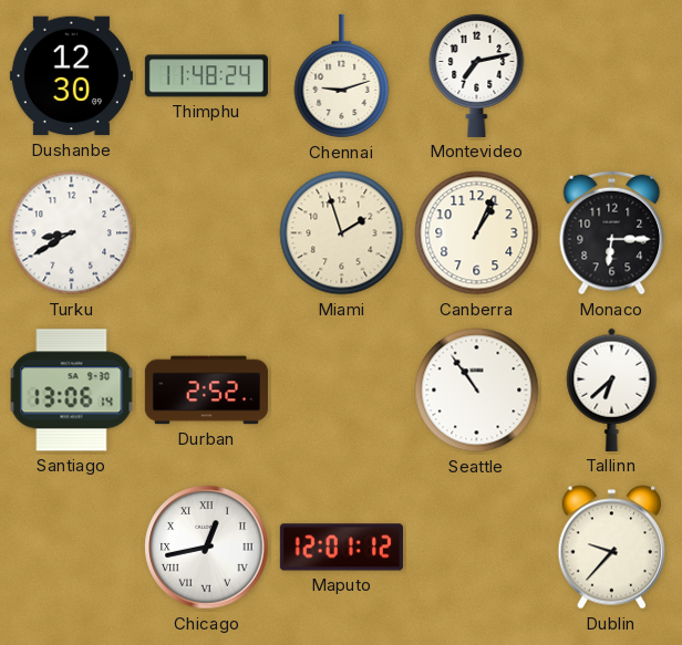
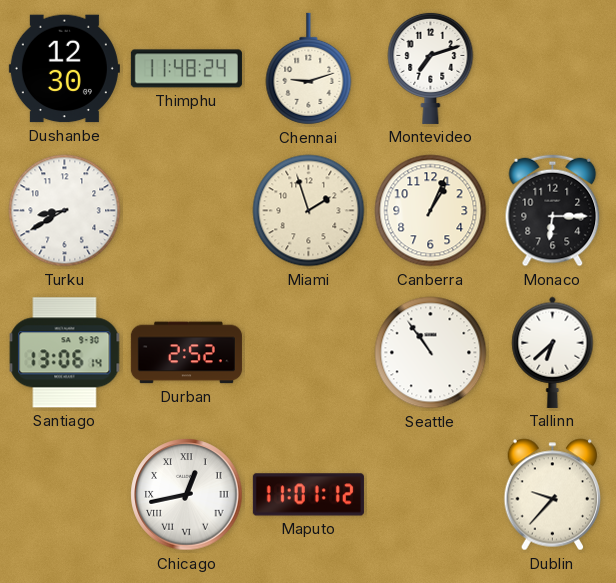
Montevideo: 7:13 -> 7:12 (431, 68)
Maputo: 12:01 -> 11:01 (308, 495)
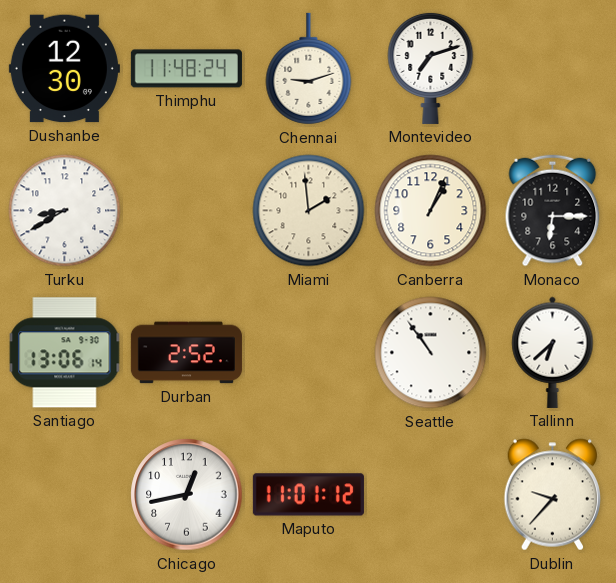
Miami: 1:57 -> 1:59 (309, 211)
Chicago numerals: Roman -> Arabic (187, 495)
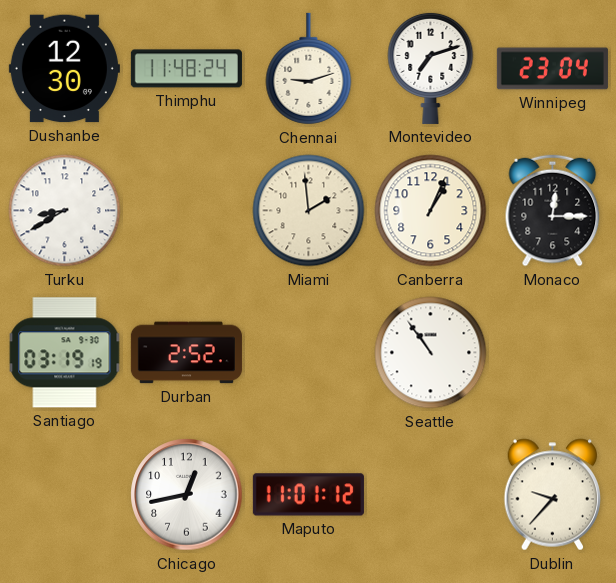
Winnipeg: none -> 23:04 (552, 69)
Monaco: 6:15 -> 12:15 (553, 211)
Santiago: 13:06 -> 03:19 (65, 353)
Tallinn: 6:38 -> none (553, 352)
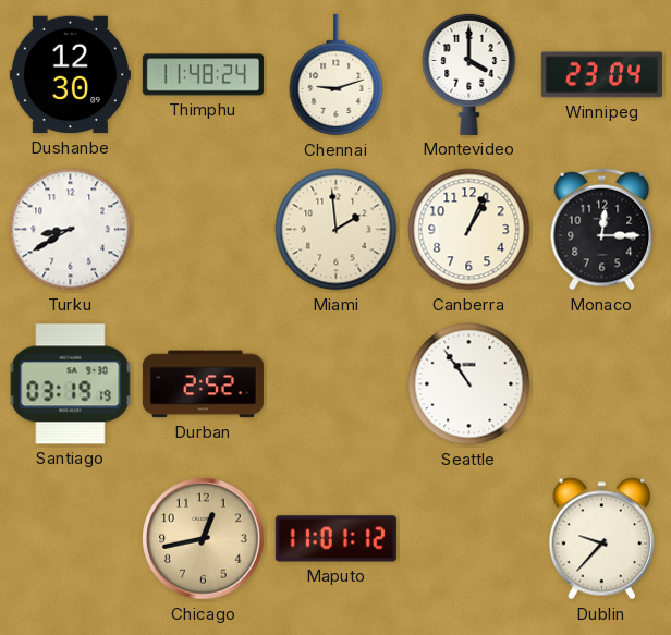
Montevideo: 7:12 -> 4:00 (469, 74)
Chicago dial: white -> champagne (204, 539)
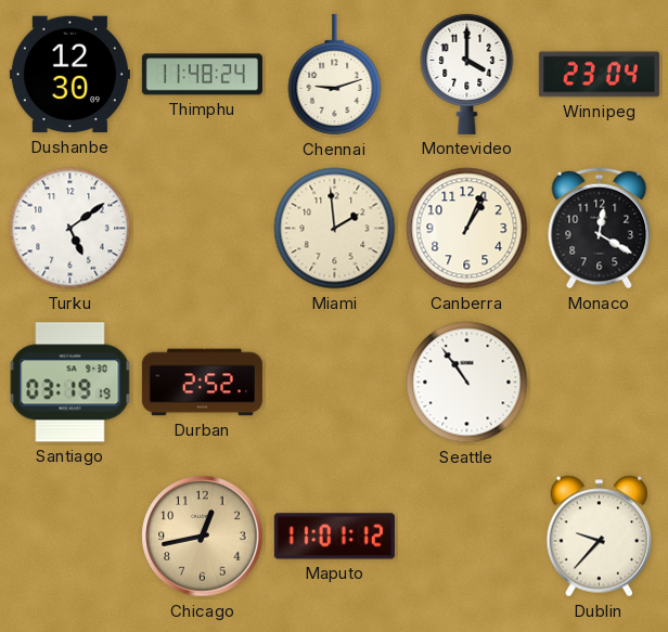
Turku: 8:40 -> 5:09 (70, 229)
Monaco: 12:15 -> 12:20 (600, 229)
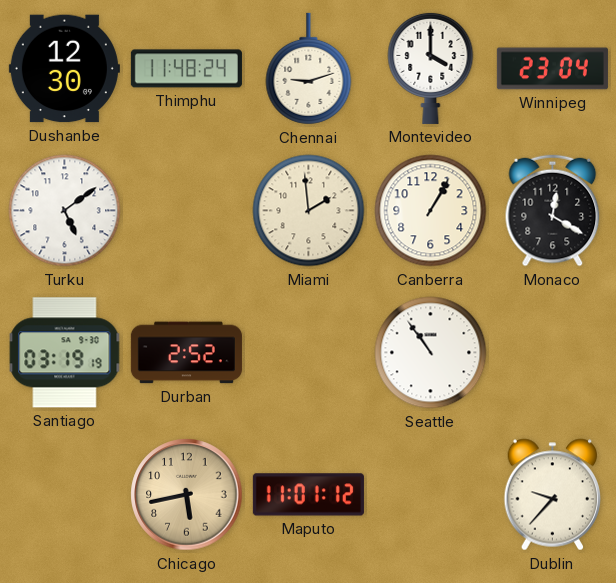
Canberra: 1:04 -> 1:05 (431, 211)
Chicago: 12:43 -> 5:43 (187, 495)
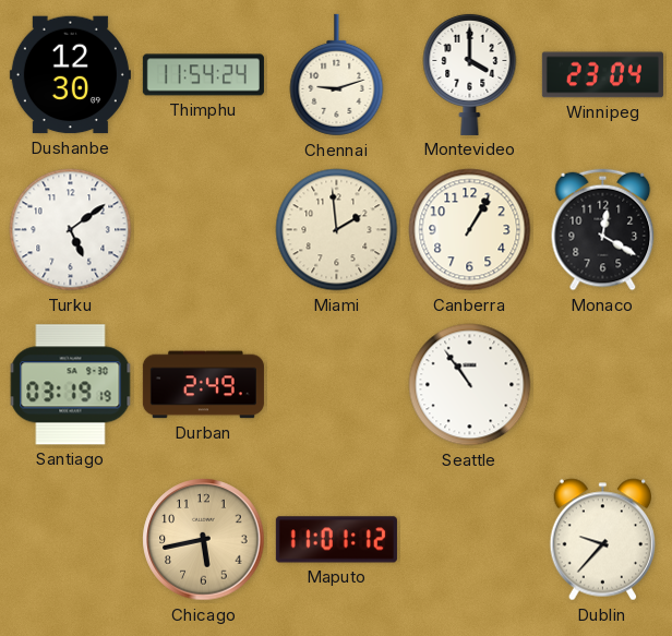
Thimphu: 11:48 -> 11:54 (203, 75)
Durban: 2:52 -> 2:49 (203, 385)
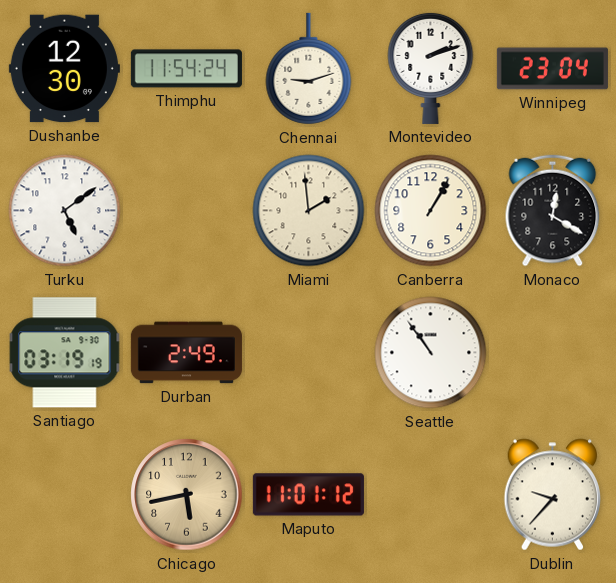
Montevideo: 4:00 -> 2:12 (431, 68)
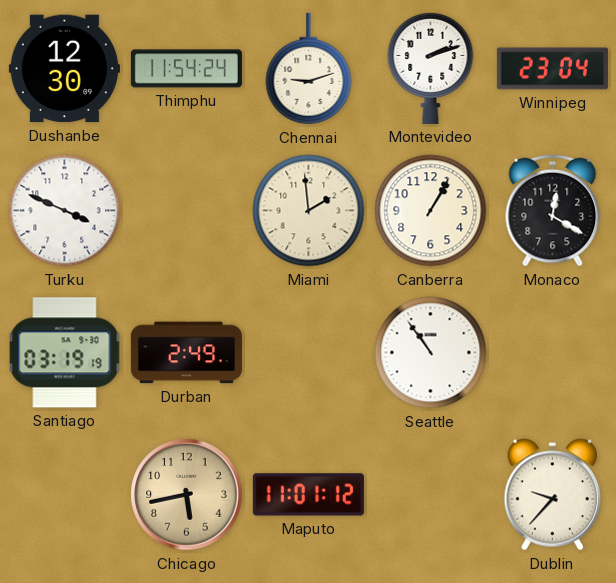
Turku: 5:09 -> 3:49 (65, 211)
